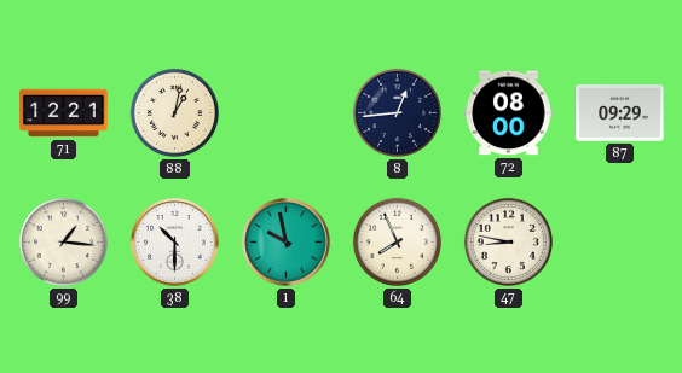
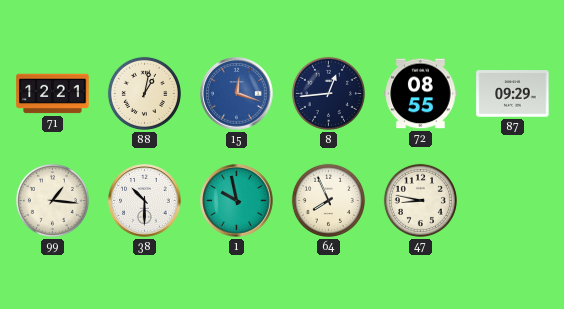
15: none -> 12:18 (237, 94)
72: 08:00 -> 08:55 (421, 94)
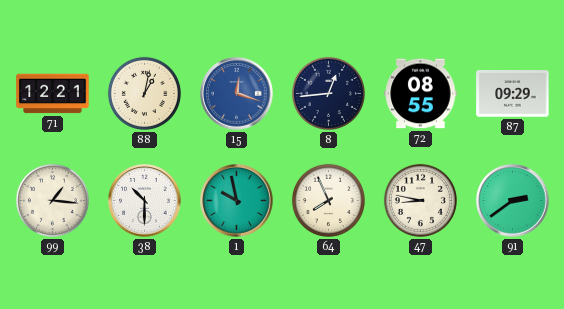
91: none -> 2:39 (513, 201)
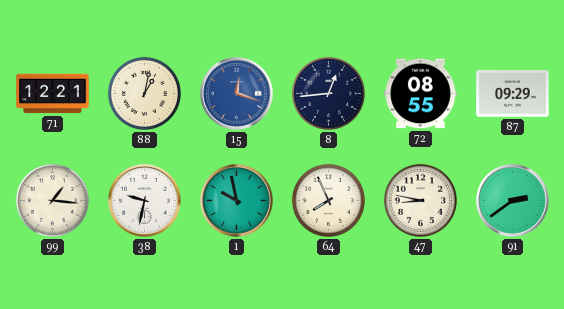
38: 10:30 -> 9:32 (145, 201)
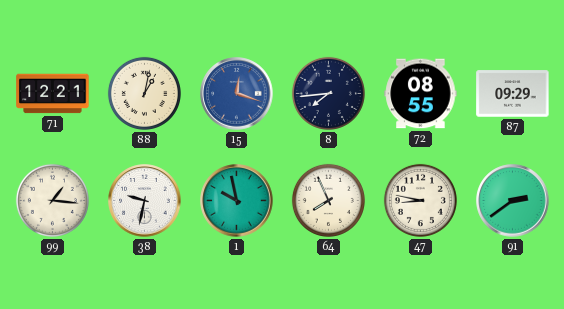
8: 12:44 -> 7:44 (328, 93)
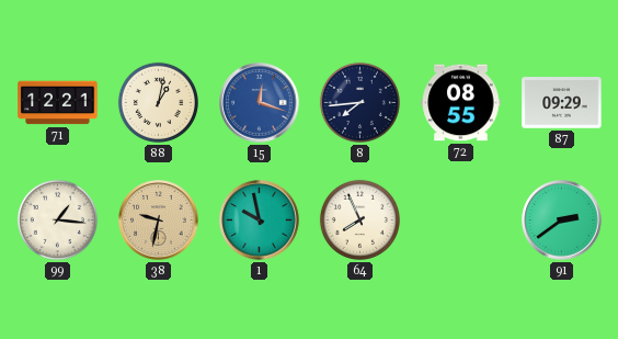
38 dial: white -> champagne (159, 221)
47: 8:47 -> none (420, 200)
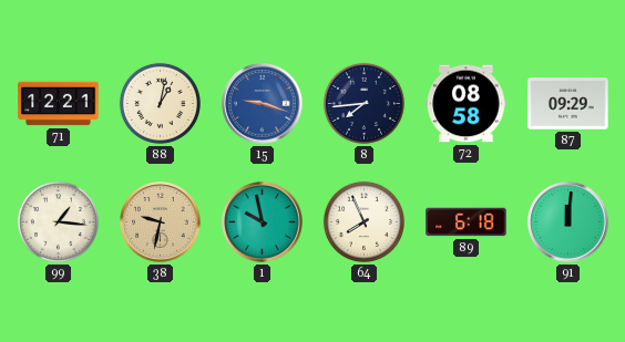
15: 12:18 -> 9:18 (263, 104)
72: 08:55 -> 08:58 (467, 104)
89: none -> 6:18 (467, 222)
91: 2:39 -> 12:01 (568, 222)
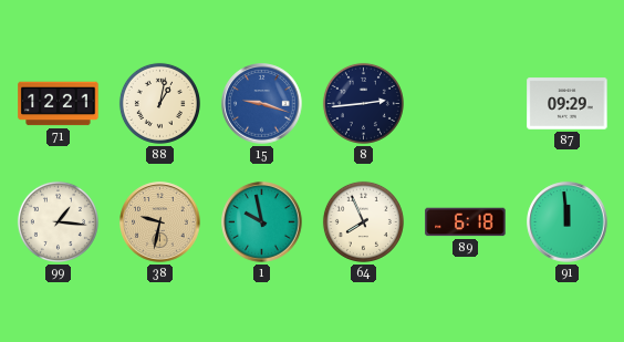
8: 7:44 -> 2:44 (363, 103)
72: 08:58 -> none (467, 104)
91: 12:01 -> 11:59 (568, 222)
